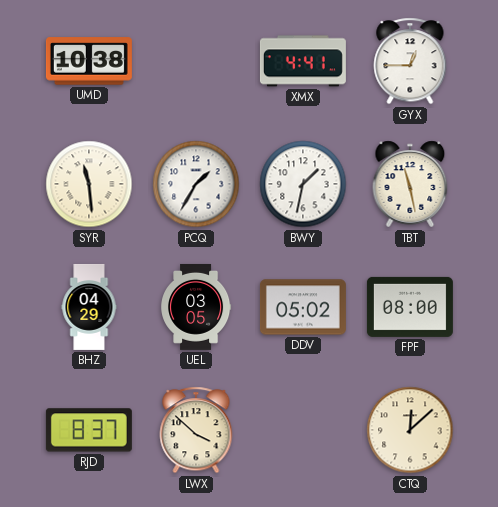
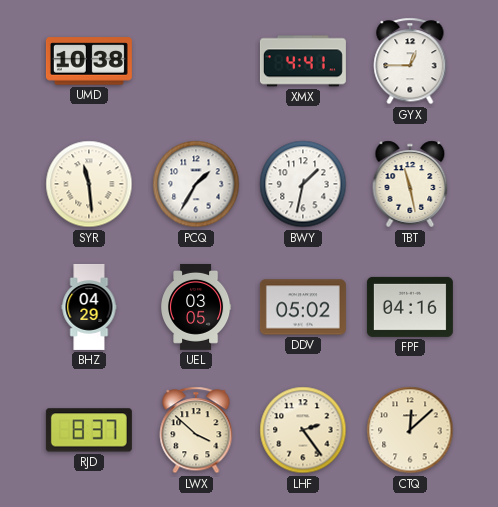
FPF: 08:00 -> 04:16 (410, 307)
LHF: none -> 2:24 (303, 430)
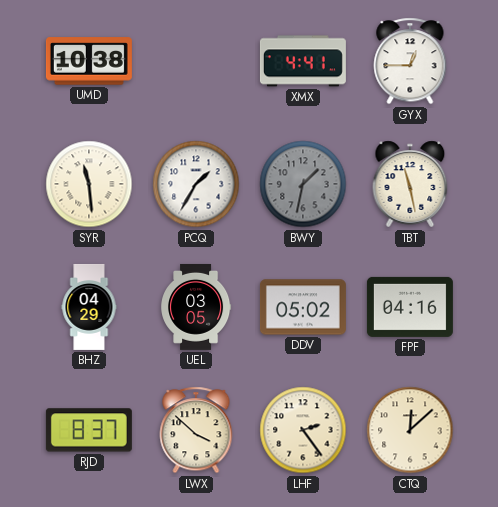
BWY dial: white -> grey (303, 184)
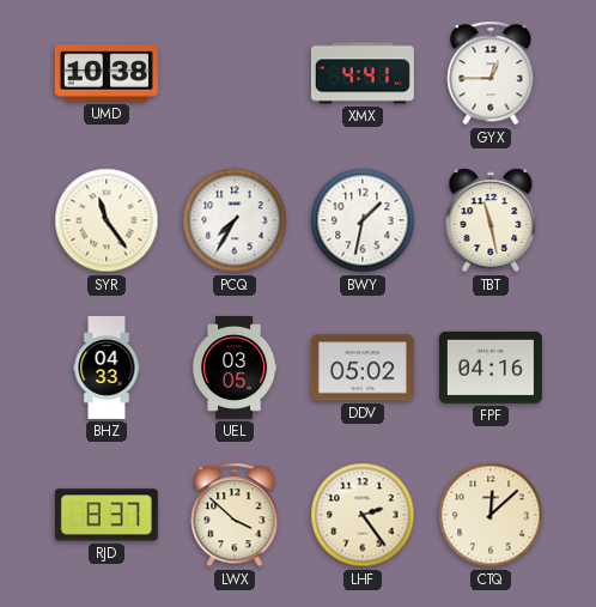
SYR: 11:29 -> 11:24 (107, 220)
PCQ: 1:35 -> 7:35 (235, 220)
BWY dial: grey -> white (363, 220)
BHZ: 04:29 -> 04:33 (107, 368)
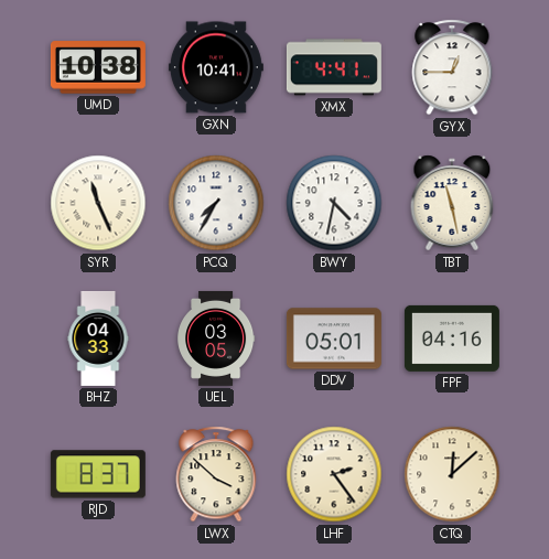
GXN: none -> 10:41 (216, 67)
SYR: 11:24 -> 11:26 (98, 203)
BWY: 1:32 -> 4:32 (334, 203)
DDV: 05:02 -> 05:01 (334, 338)
